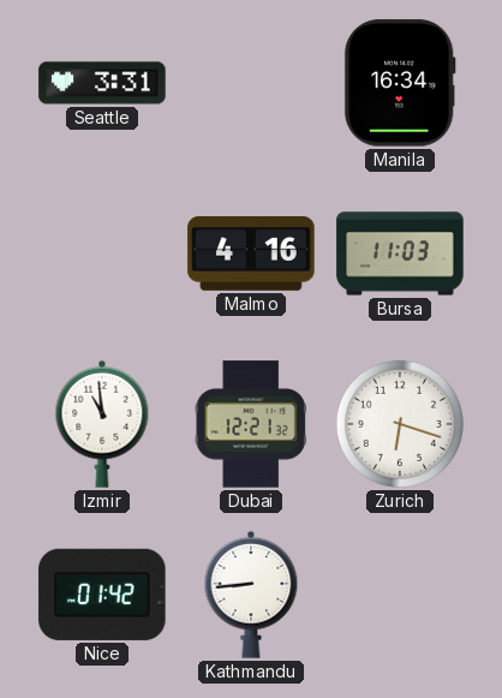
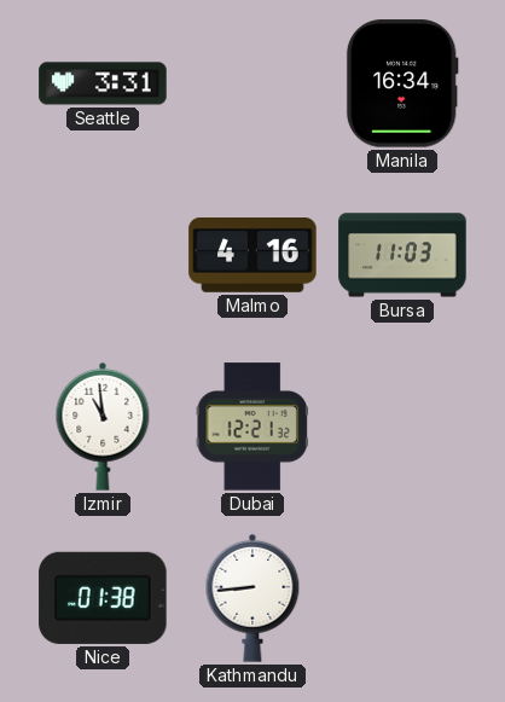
Zurich: 6:18 -> none (400, 424)
Nice: 01:42 -> 01:38 (103, 598)
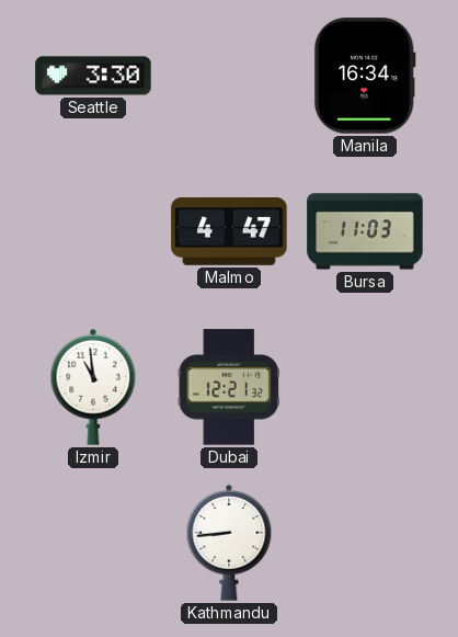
Seattle: 3:31 -> 3:30 (93, 76)
Malmo: 4:16 -> 4:47 (229, 232)
Nice: 01:38 -> none (103, 598)
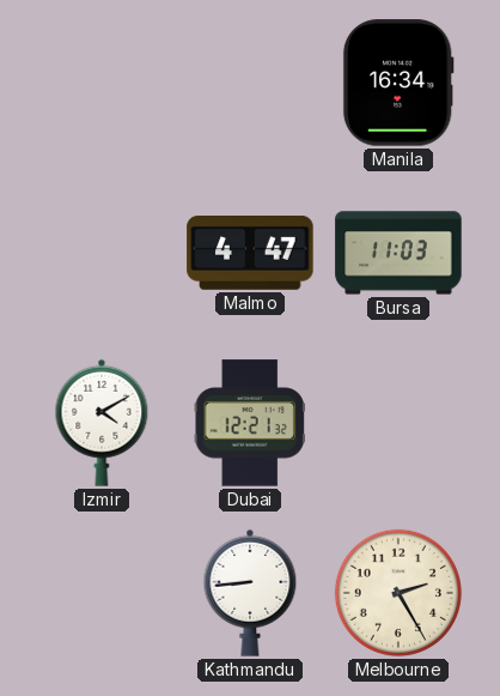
Seattle: 3:30 -> none (93, 76)
Izmir: 10:59 -> 4:10 (102, 423)
Melbourne: none -> 2:25 (398, 593)
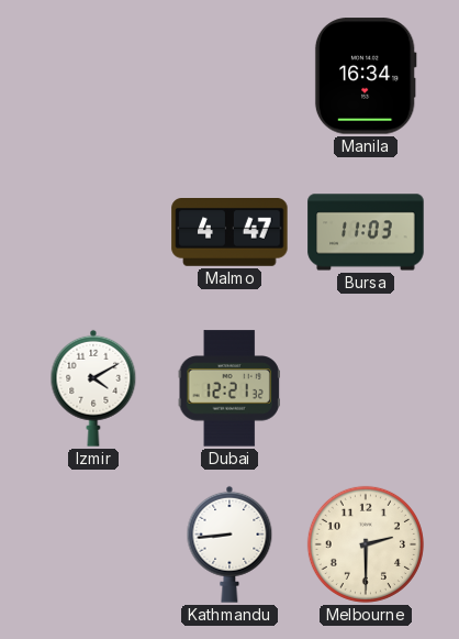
Melbourne: 2:25 -> 2:30 (366, 544)
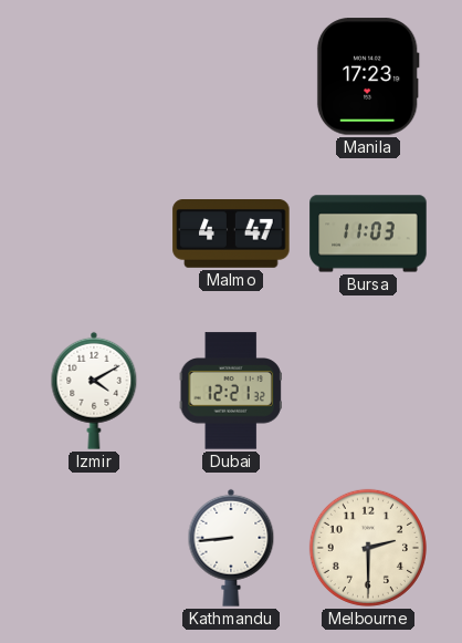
Manila: 16:34 -> 17:23 (368, 76)
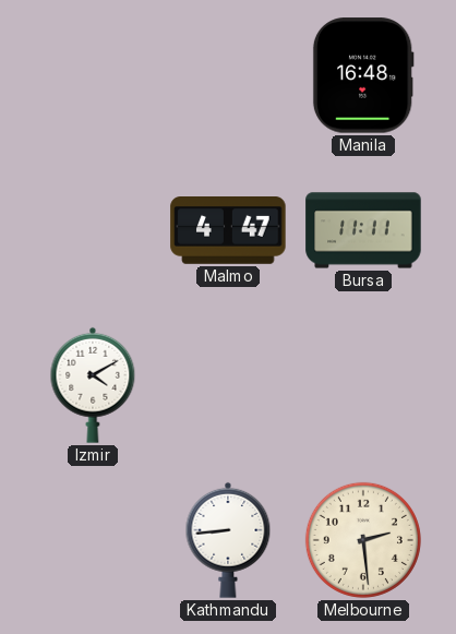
Manila: 17:23 -> 16:48 (363, 75)
Bursa: 11:03 -> 11:11 (363, 230)
Dubai: 12:21 -> none (231, 391)
Melbourne: 2:30 -> 2:29 (363, 540)
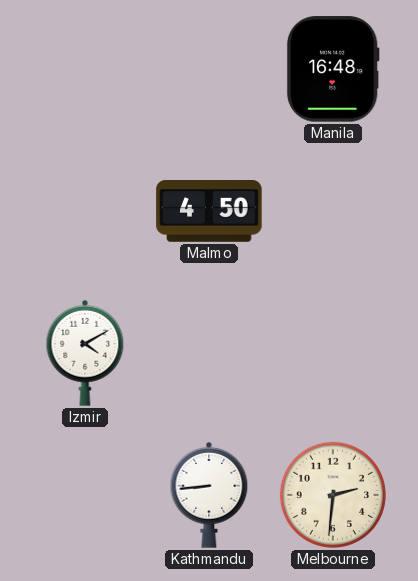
Malmo: 4:47 -> 4:50 (209, 212)
Bursa: 11:11 -> none (363, 230)
Melbourne: 2:29 -> 2:31 (333, 495)
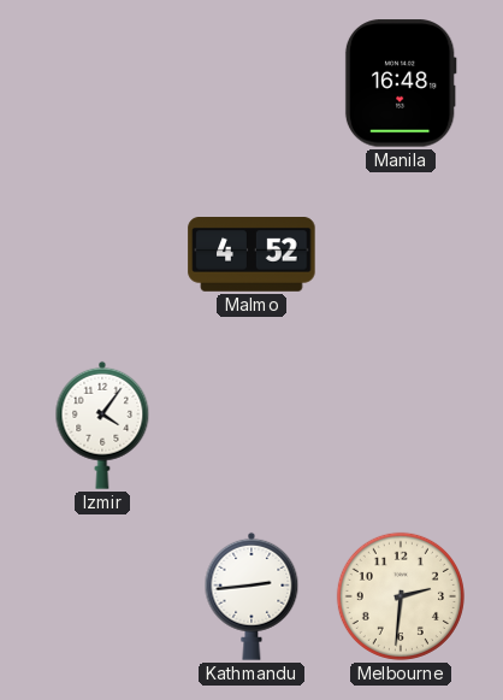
Malmo: 4:50 -> 4:52 (251, 255)
Izmir: 4:10 -> 4:06 (102, 425)
Kathmandu: 8:44 -> 2:44 (251, 596)
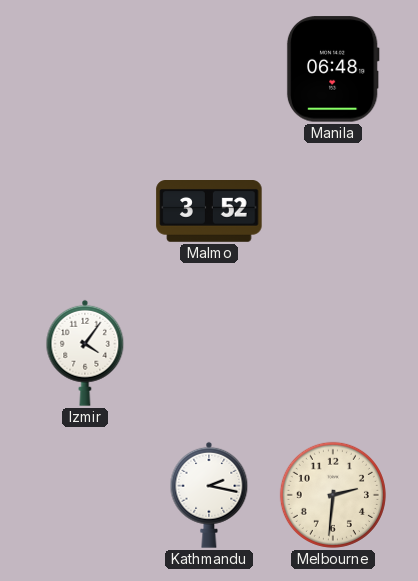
Manila: 16:48 -> 06:48 (333, 69)
Malmo: 4:52 -> 3:52 (209, 212)
Kathmandu: 2:44 -> 2:17 (209, 495)
